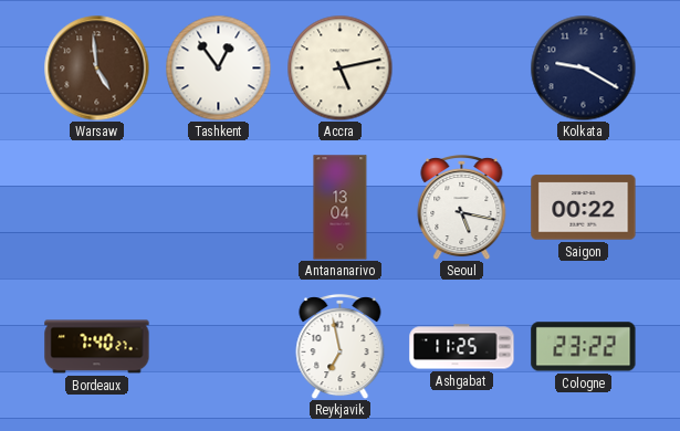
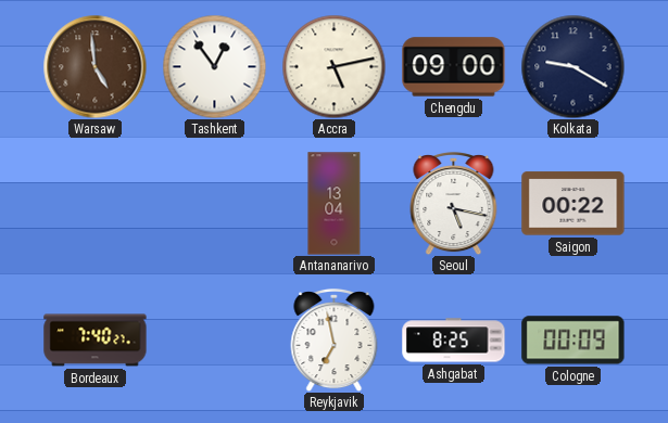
Chengdu: none -> 09:00 (454, 67)
Ashgabat: 11:25 -> 8:25 (454, 341)
Cologne: 23:22 -> 00:09 (574, 341)
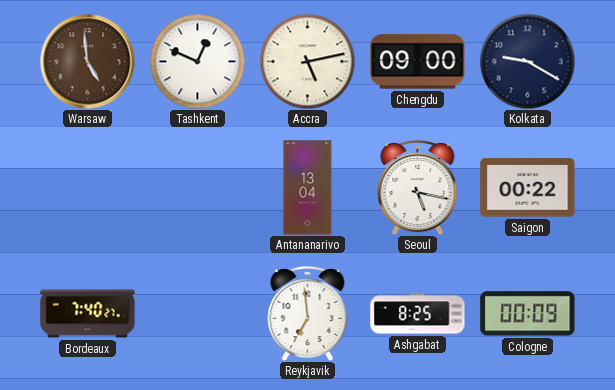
Tashkent: 12:54 -> 12:49 (197, 61)
Reykjavik: 6:58 -> 6:59 (308, 313)
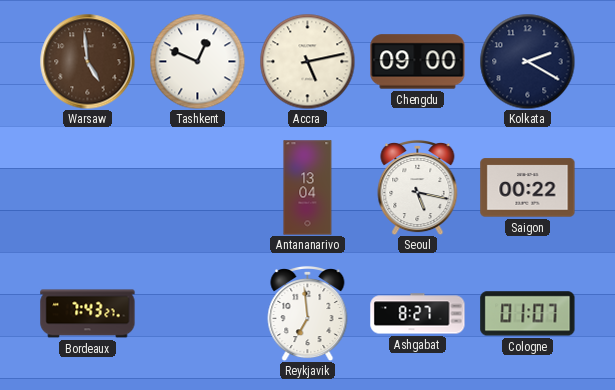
Kolkata: 9:20 -> 2:20 (527, 61)
Bordeaux: 7:40 -> 7:43 (88, 314)
Ashgabat: 8:25 -> 8:27 (418, 314)
Cologne: 00:09 -> 01:07 (528, 314)
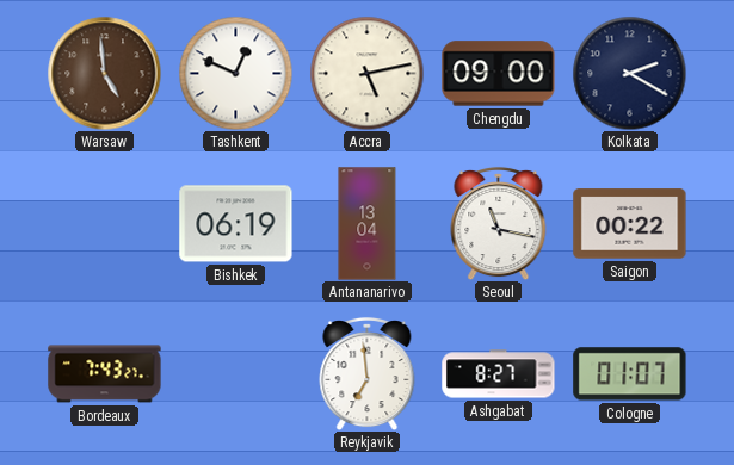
Bishkek: none -> 06:19 (236, 224)
Seoul: 5:17 -> 11:17 (499, 223)
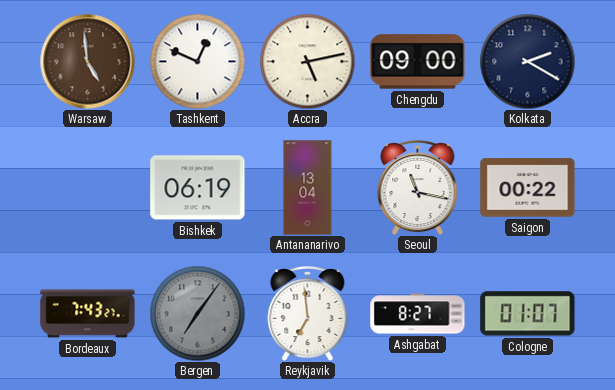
Bergen: none -> 7:06 (197, 313)
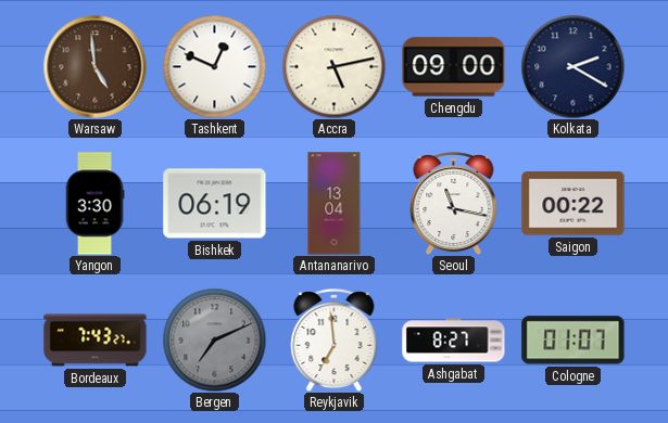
Yangon: none -> 3:30 (94, 204)
Bergen: 7:06 -> 7:11 (214, 339)
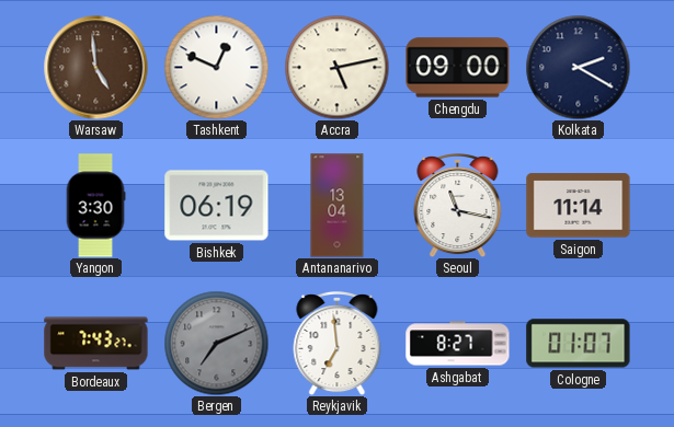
Saigon: 00:22 -> 11:14 (579, 206)
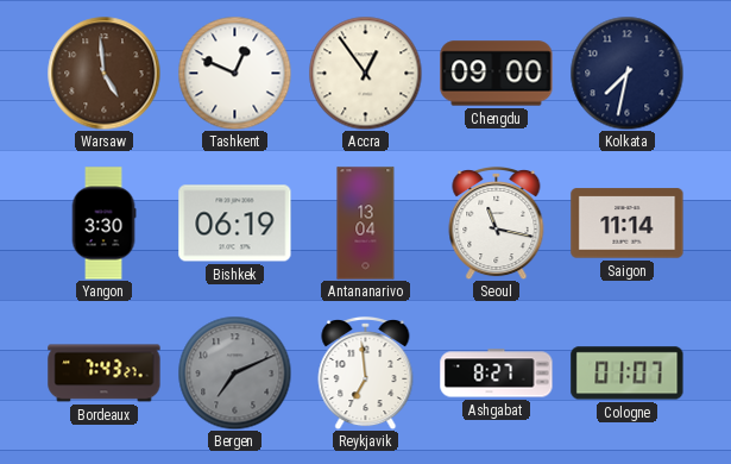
Accra: 5:13 -> 12:54 (365, 73)
Kolkata: 2:20 -> 7:32 (626, 73)
